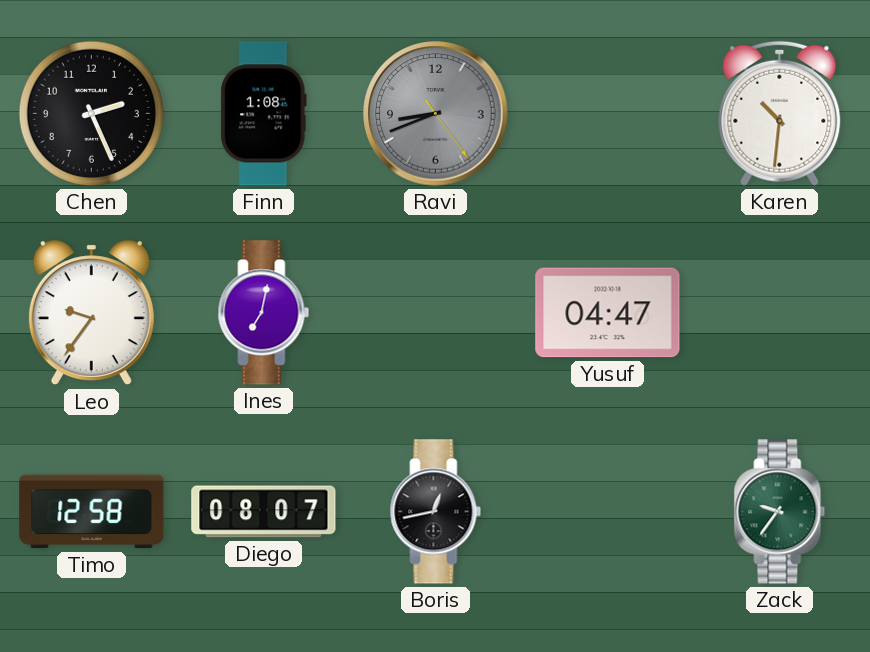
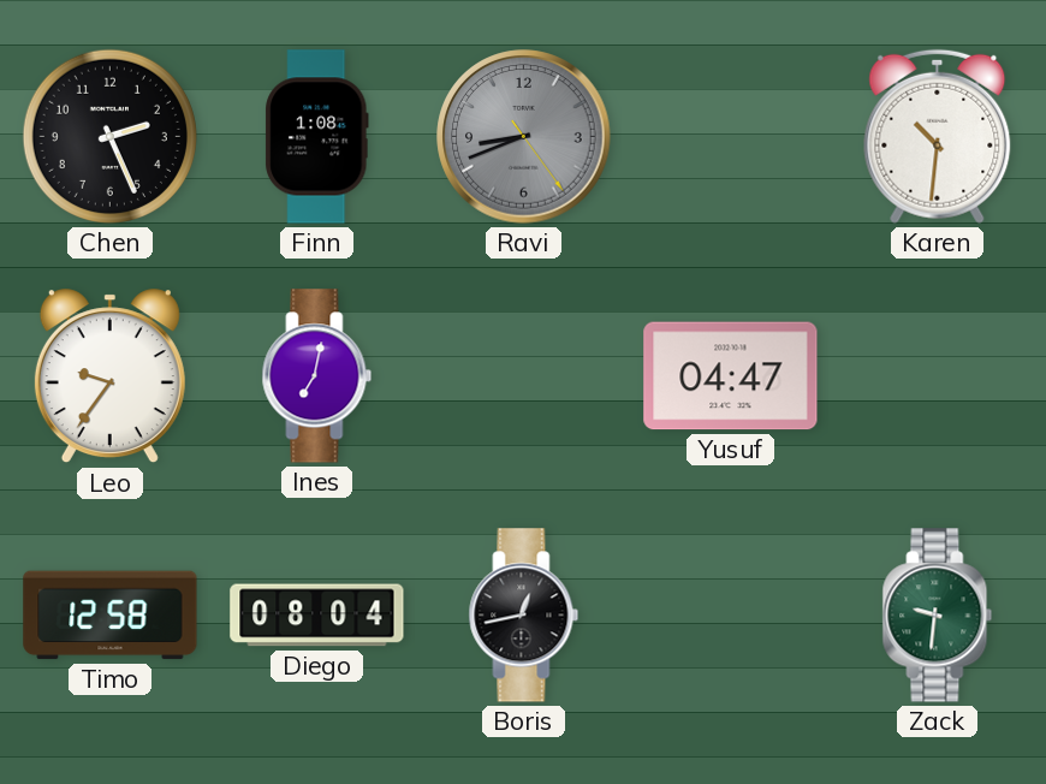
Diego: 08:07 -> 08:04 (317, 616)
Zack: 9:36 -> 9:31 (938, 616)
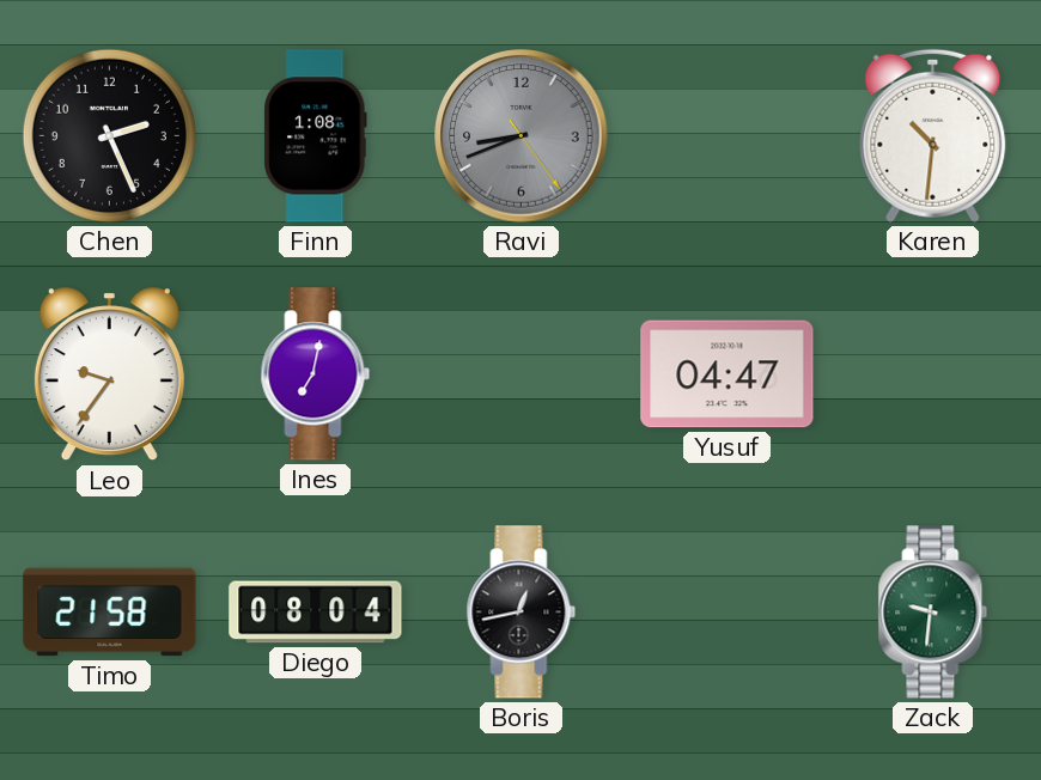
Timo: 12:58 -> 21:58 (110, 613)
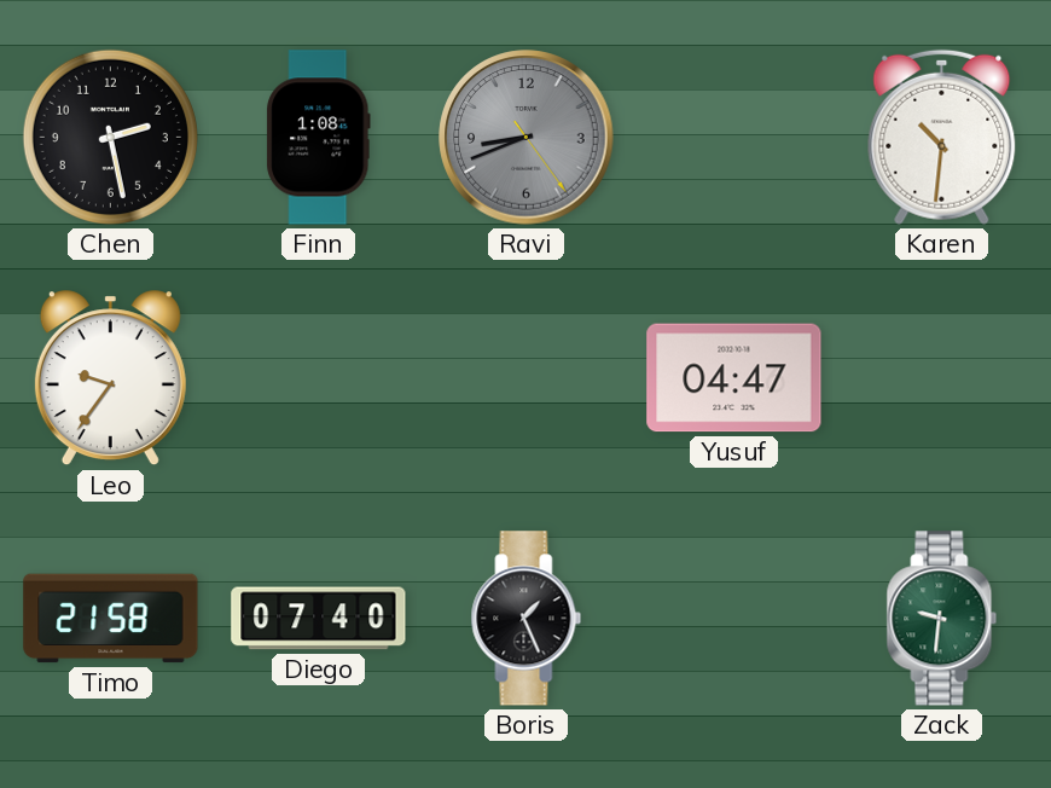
Chen: 2:26 -> 2:28 (110, 137)
Ines: 7:02 -> none (316, 374)
Diego: 08:04 -> 07:40 (319, 619)
Boris: 12:43 -> 1:26 (527, 619)
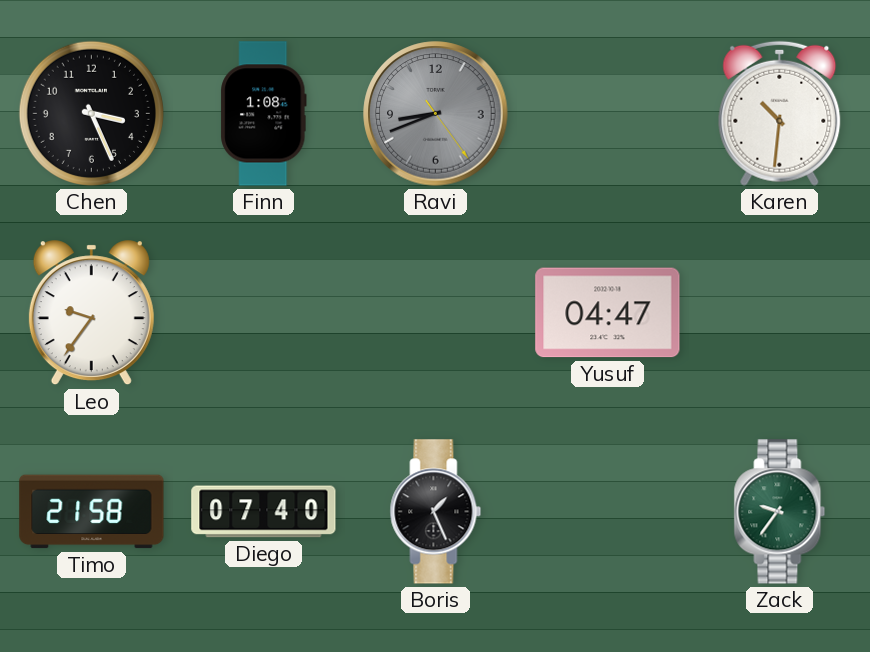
Chen: 2:28 -> 3:26 (91, 113)
Zack: 9:31 -> 9:36 (780, 512)
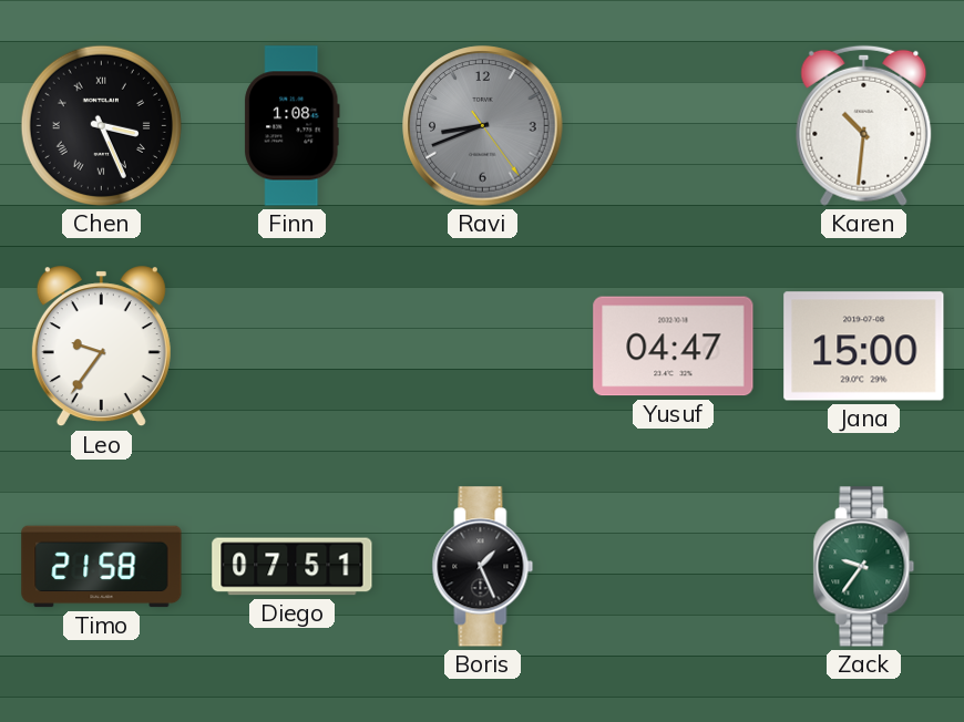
Chen numerals: Arabic -> Roman (101, 125)
Jana: none -> 15:00 (864, 347)
Diego: 07:40 -> 07:51 (293, 567)
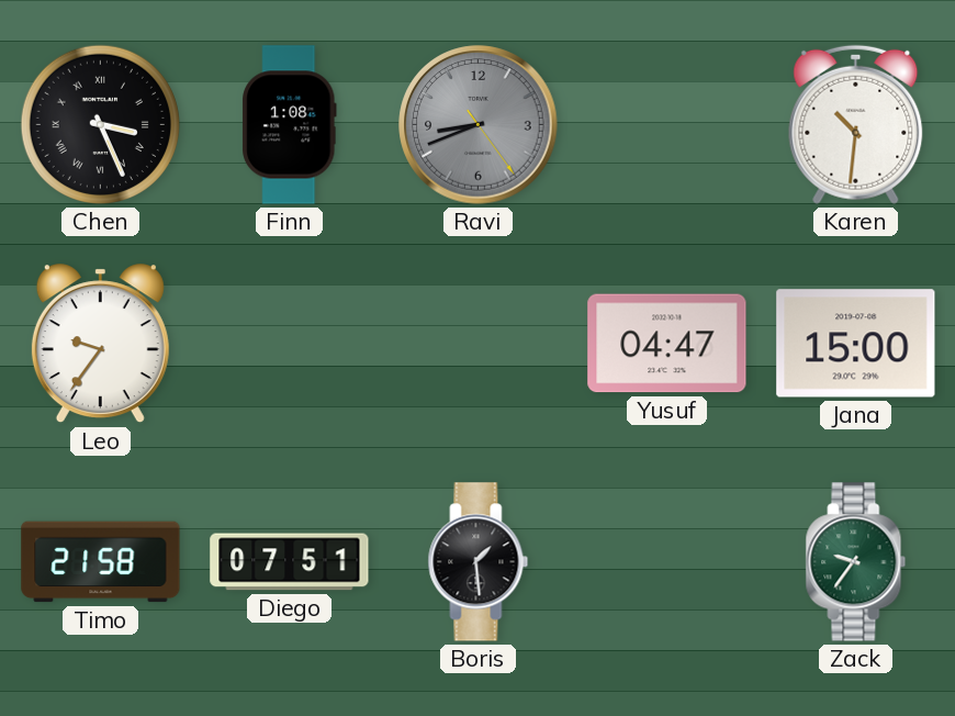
Boris: 1:26 -> 1:29 (479, 562)
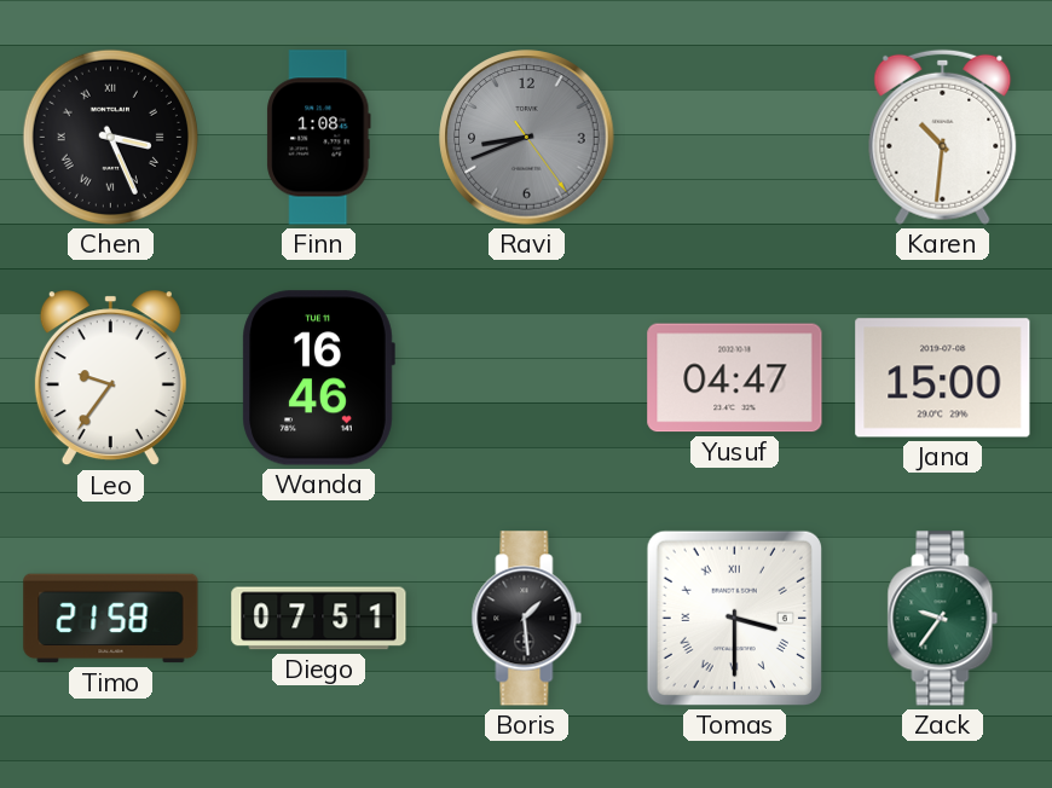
Wanda: none -> 16:46 (318, 378)
Tomas: none -> 3:30 (734, 618)
